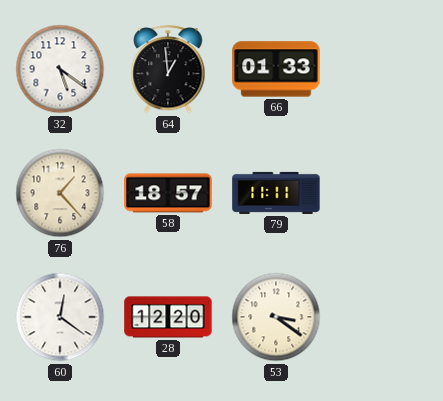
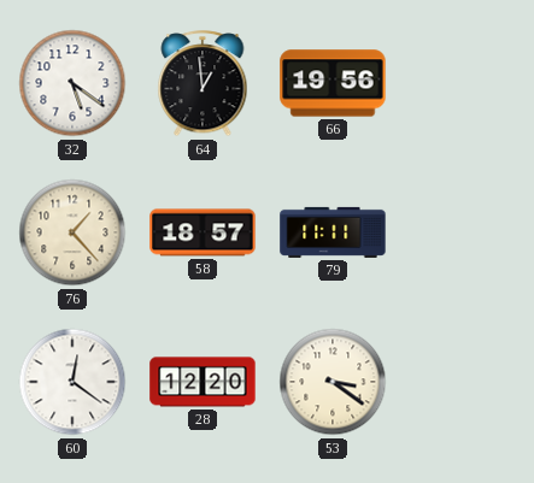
66: 01:33 -> 19:56 (333, 83)
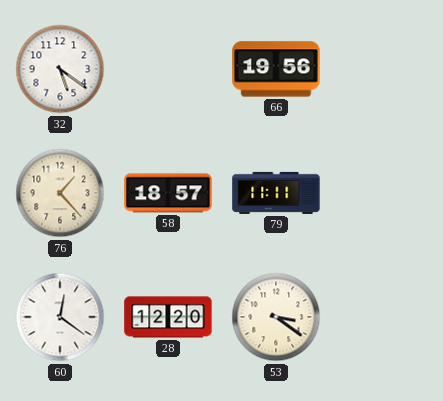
64: 12:59 -> none (203, 84)
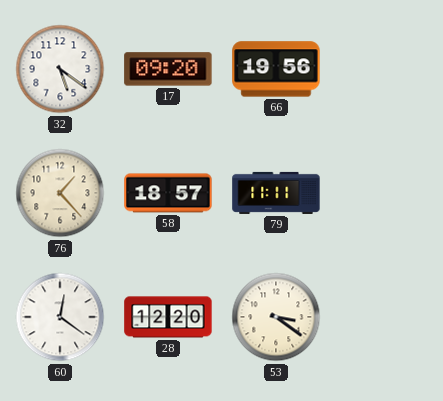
17: none -> 09:20 (168, 69)
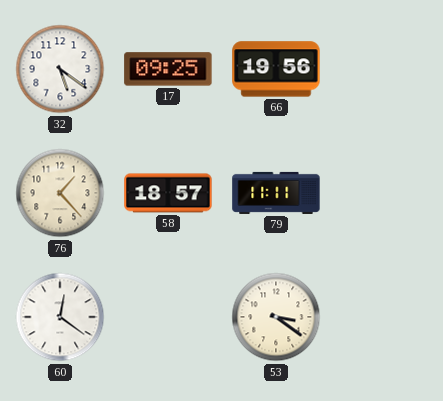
17: 09:20 -> 09:25 (168, 69)
28: 12:20 -> none (168, 317)
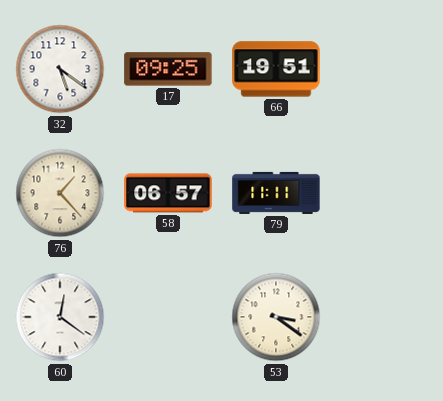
66: 19:56 -> 19:51 (276, 69)
58: 18:57 -> 06:57 (168, 193)
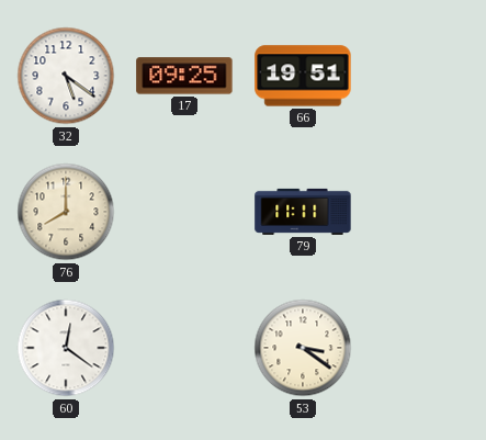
76: 1:23 -> 8:00 (66, 212)
58: 06:57 -> none (168, 193)
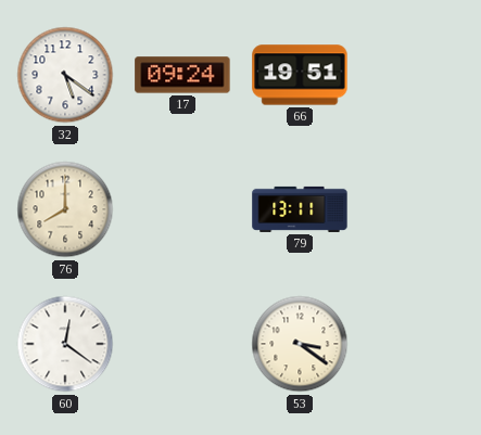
17: 09:25 -> 09:24 (182, 75)
79: 11:11 -> 13:11 (300, 209)
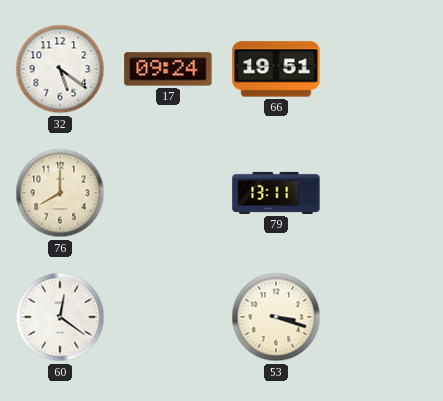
53: 3:21 -> 3:18 (276, 317)
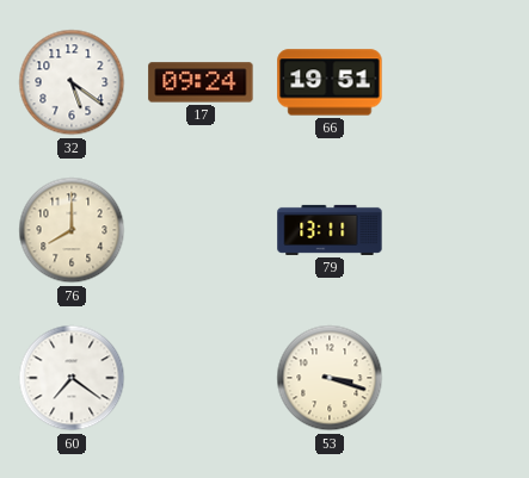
60: 12:21 -> 7:21 (72, 378)
